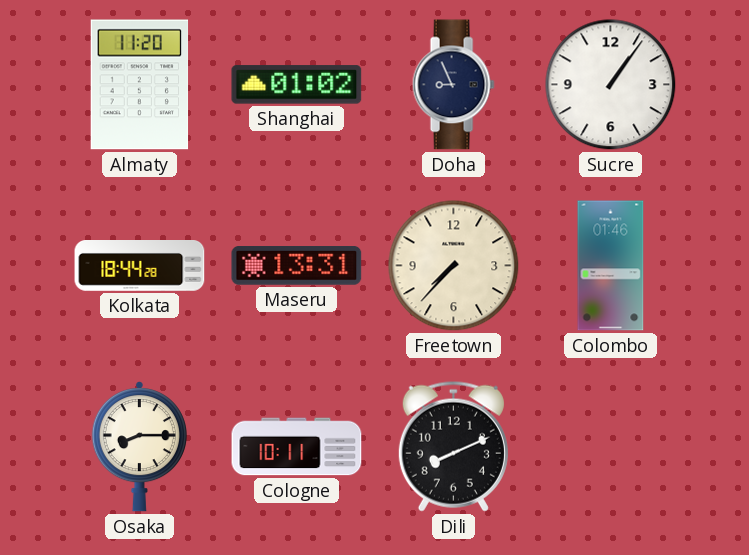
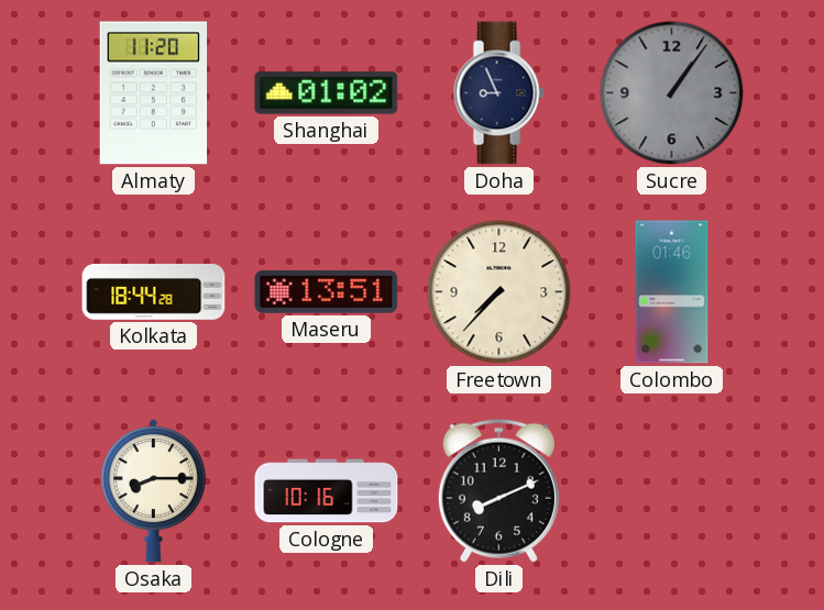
Sucre dial: white -> grey (672, 93)
Maseru: 13:31 -> 13:51 (327, 292)
Cologne: 10:11 -> 10:16 (327, 491)
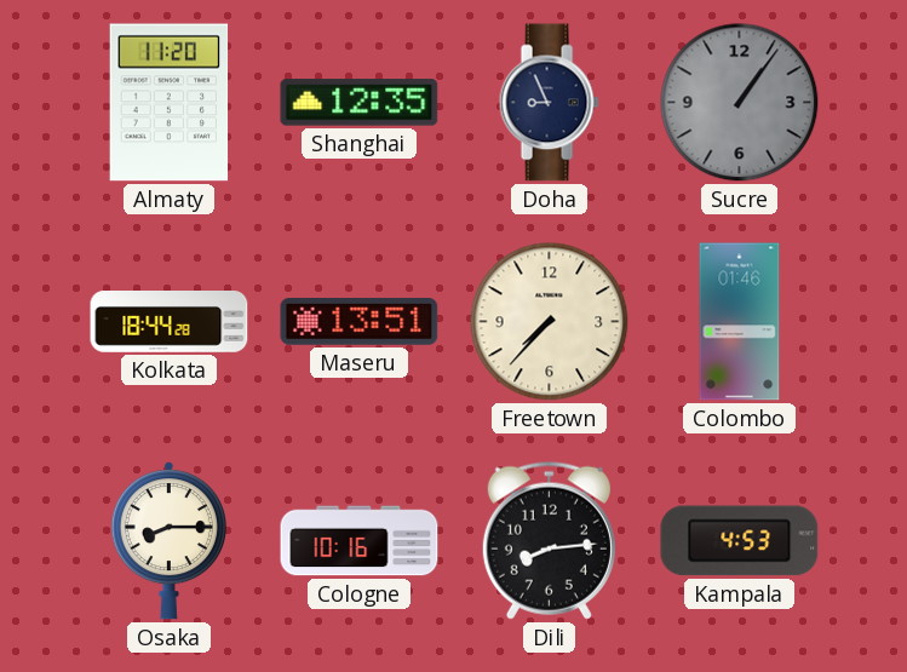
Shanghai: 01:02 -> 12:35 (360, 103)
Dili: 8:11 -> 8:14 (549, 540)
Kampala: none -> 4:53 (740, 541)
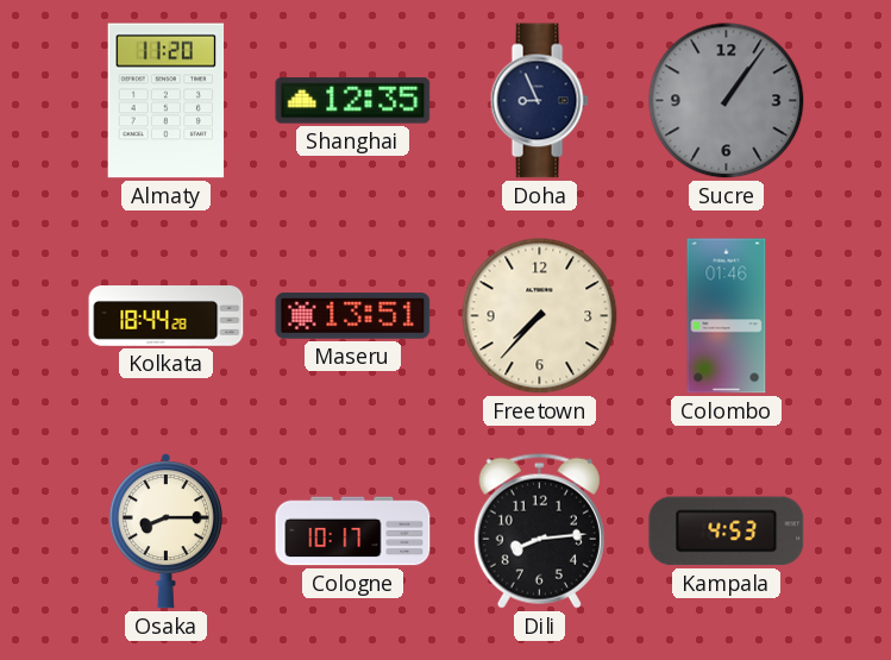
Cologne: 10:16 -> 10:17 (353, 532)
